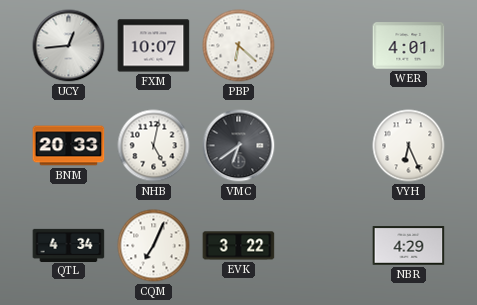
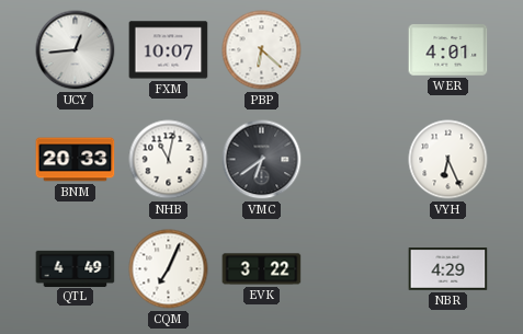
NHB: 5:02 -> 11:02 (169, 160)
QTL: 4:34 -> 4:49 (76, 268)
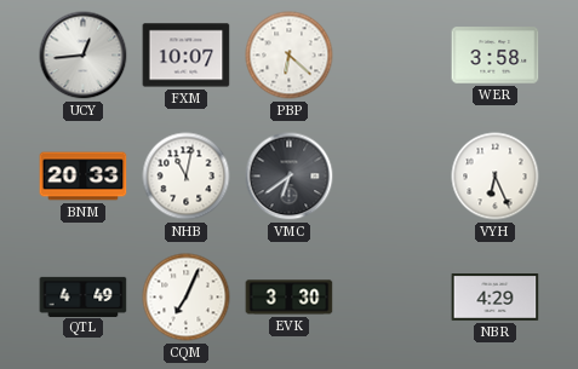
WER: 4:01 -> 3:58 (496, 56)
EVK: 3:22 -> 3:30 (290, 298)
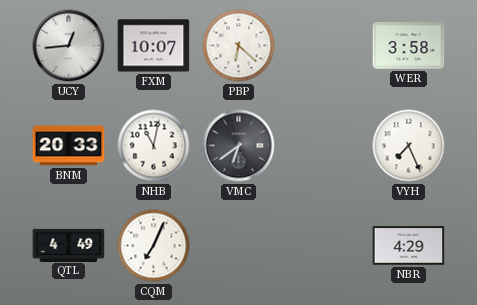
VYH: 6:26 -> 7:26 (409, 146)
EVK: 3:30 -> none (290, 298)
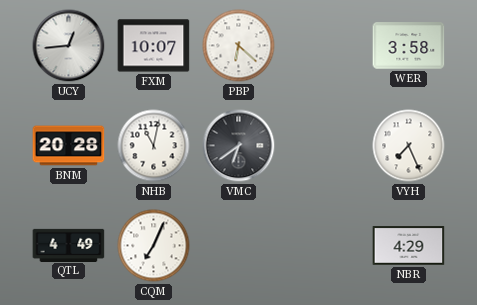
BNM: 20:33 -> 20:28 (69, 146)
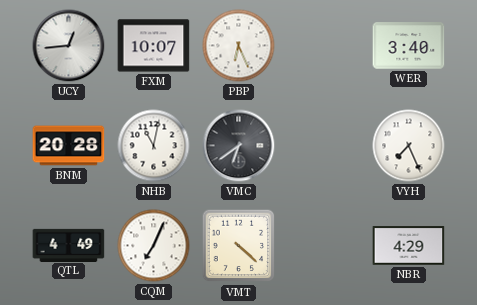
PBP: 6:22 -> 6:26 (239, 46)
WER: 3:58 -> 3:40 (409, 46)
VMT: none -> 4:22 (239, 246)
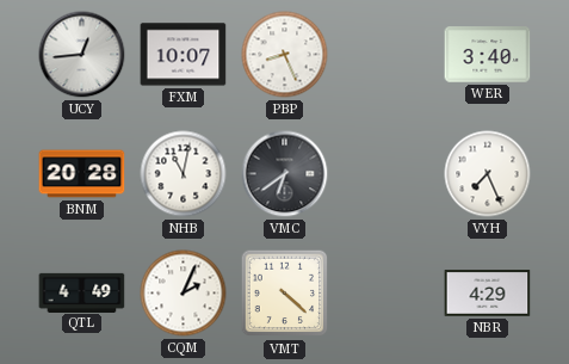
PBP: 6:26 -> 8:26 (285, 55)
CQM: 7:04 -> 2:04 (184, 294)
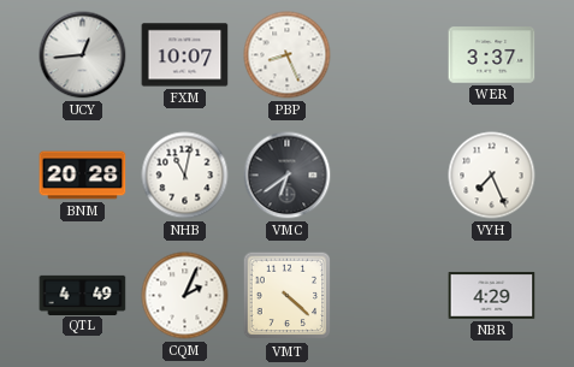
WER: 3:40 -> 3:37 (492, 55)
